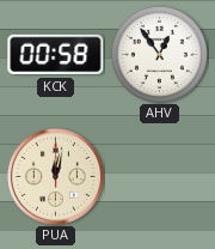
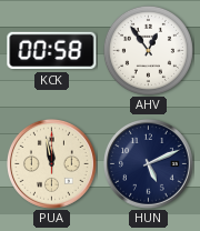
PUA: 12:02 -> 11:58 (52, 164)
HUN: none -> 5:11 (149, 164)
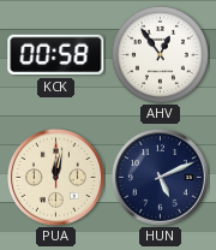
PUA: 11:58 -> 12:02 (56, 178)
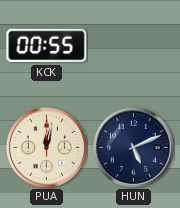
KCK: 00:58 -> 00:55 (47, 46)
AHV: 12:54 -> none (160, 54)
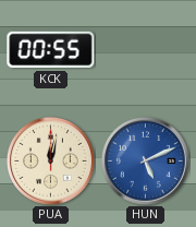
HUN dial: navy -> blue (146, 162)
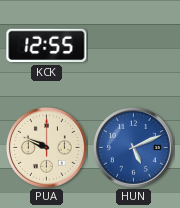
KCK: 00:55 -> 12:55 (47, 46)
PUA: 12:02 -> 9:49 (47, 148)
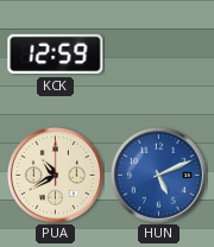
KCK: 12:55 -> 12:59 (56, 55)
PUA: 9:49 -> 10:40 (56, 176)
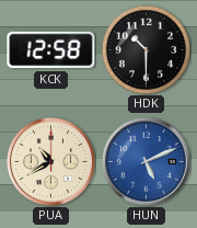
KCK: 12:59 -> 12:58 (51, 50)
HDK: none -> 10:30 (146, 49)
